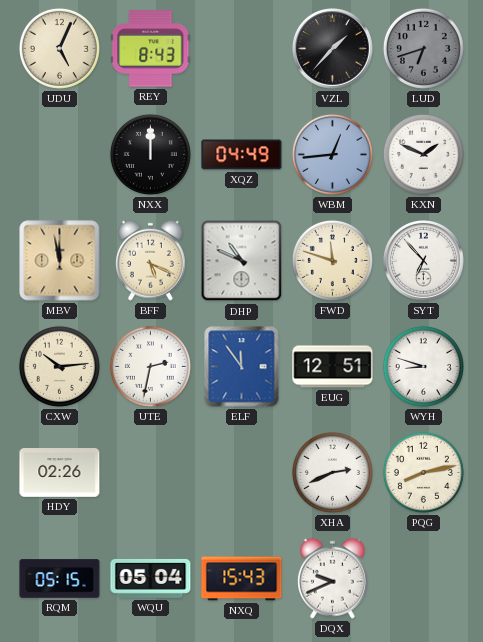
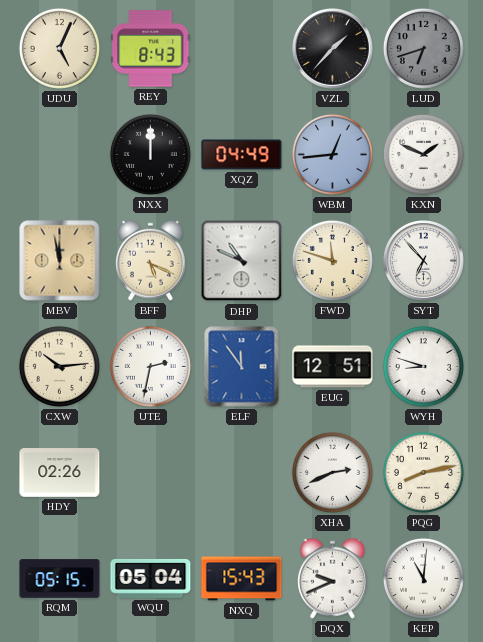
KEP: none -> 11:01 (423, 578)
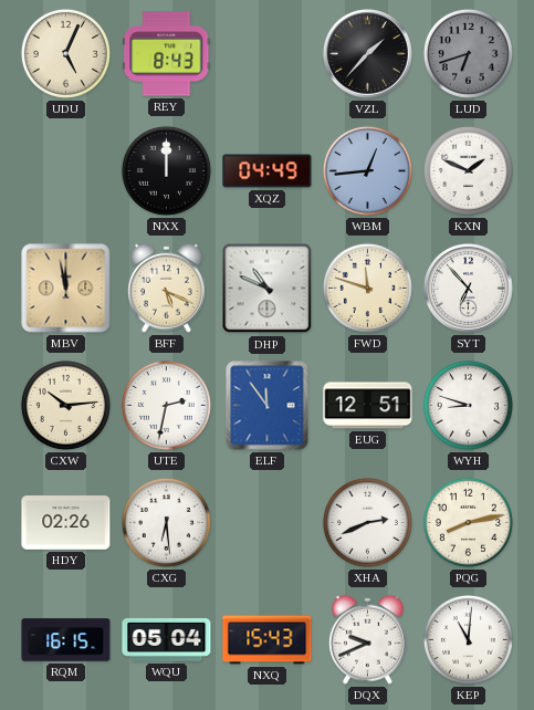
CXG: none -> 6:29 (166, 522)
RQM: 05:15 -> 16:15 (66, 640)
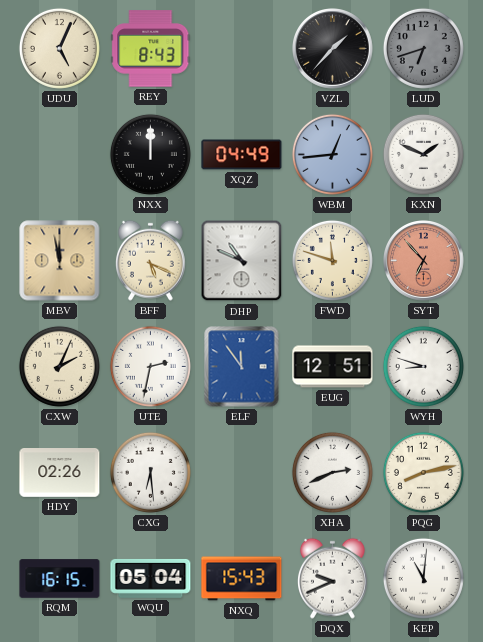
SYT dial: white -> salmon (424, 261)
CXW: 10:14 -> 2:04 (59, 366)
